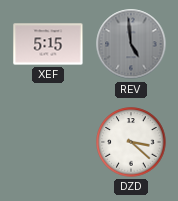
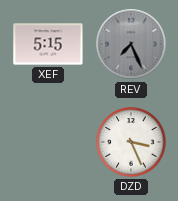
REV: 4:59 -> 7:26 (131, 44)
DZD: 3:22 -> 3:26 (131, 142)
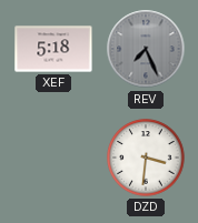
XEF: 5:15 -> 5:18 (53, 49)
DZD: 3:26 -> 3:31 (146, 158)
